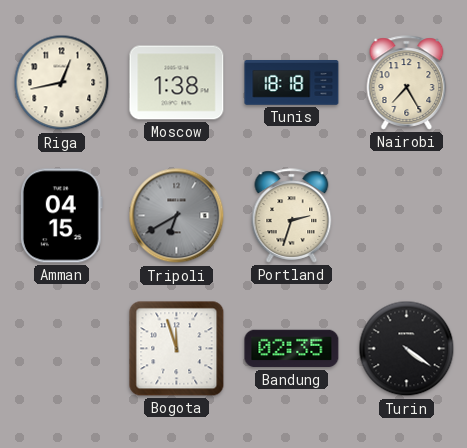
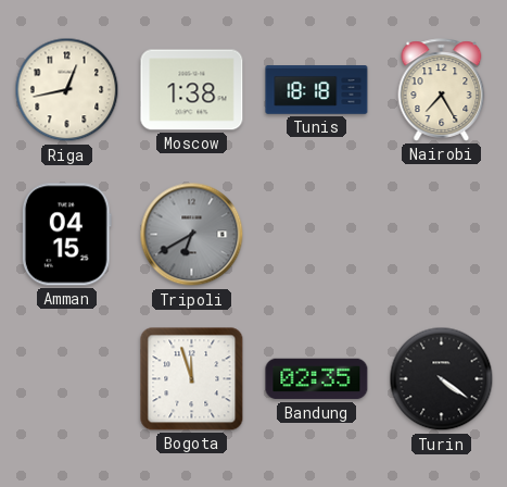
Portland: 2:33 -> none (292, 216)
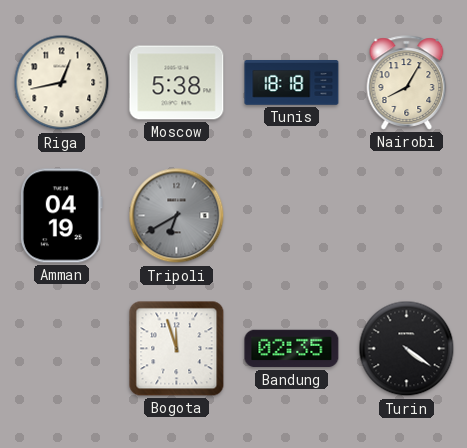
Moscow: 1:38 -> 5:38 (177, 83)
Nairobi: 7:25 -> 8:05 (407, 83)
Amman: 04:15 -> 04:19 (61, 216)
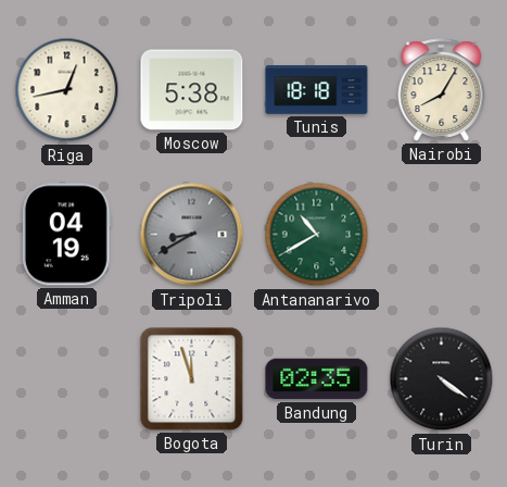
Tripoli: 6:40 -> 8:40 (192, 235)
Antananarivo: none -> 10:40 (317, 235)
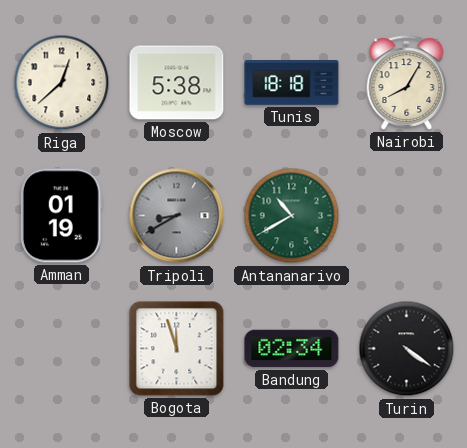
Riga: 12:43 -> 12:38 (62, 83)
Amman: 04:19 -> 01:19 (61, 216)
Bandung: 02:35 -> 02:34 (292, 349)
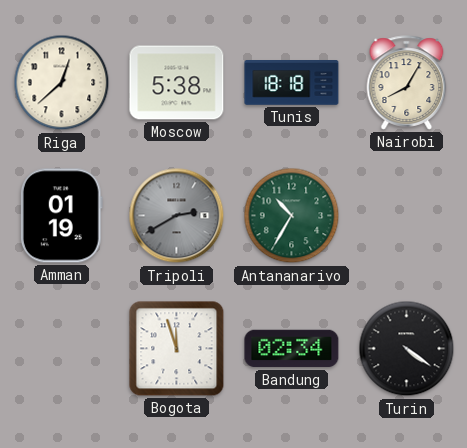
Tripoli: 8:40 -> 2:40 (177, 216)
Antananarivo: 10:40 -> 10:35 (292, 216)
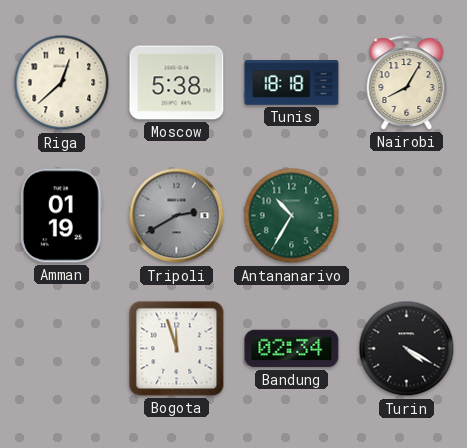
Turin: 4:21 -> 4:20 (407, 349)
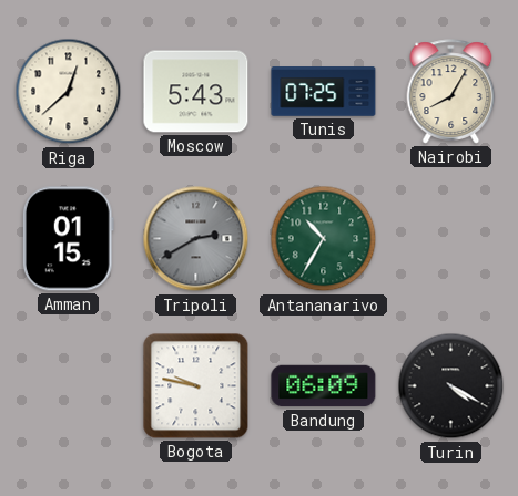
Moscow: 5:38 -> 5:43 (196, 92)
Tunis: 18:18 -> 07:25 (324, 92)
Amman: 01:19 -> 01:15 (68, 239)
Bogota: 11:57 -> 9:47 (196, 386)
Bandung: 02:34 -> 06:09 (324, 386)
